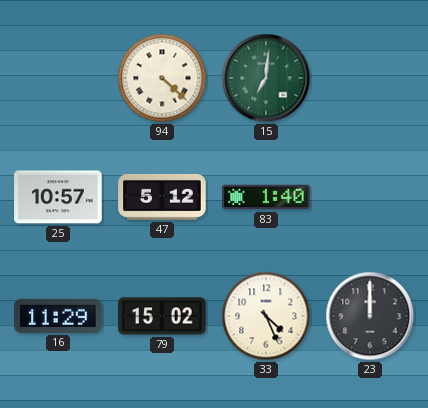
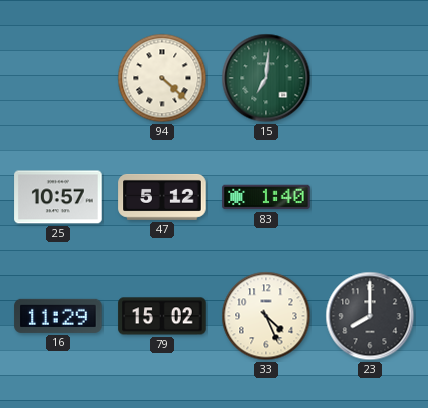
23: 12:00 -> 8:00 (370, 316)
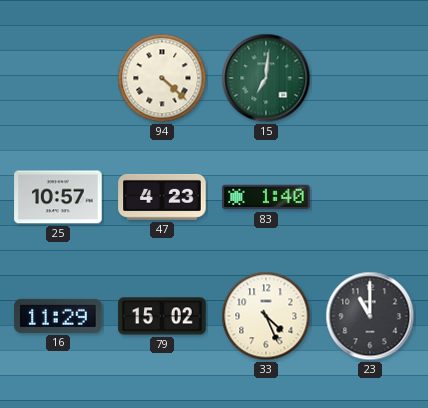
47: 5:12 -> 4:23 (162, 197)
23: 8:00 -> 11:00 (370, 316)
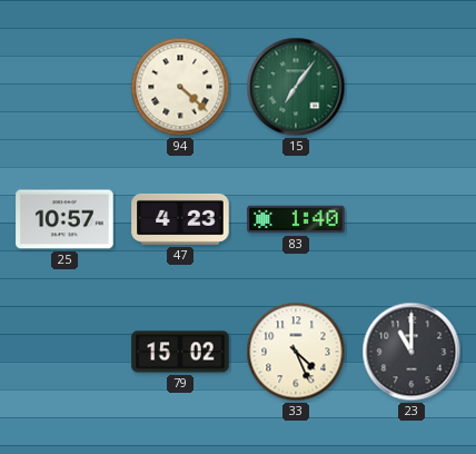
15: 7:01 -> 7:06 (296, 87)
16: 11:29 -> none (58, 316)
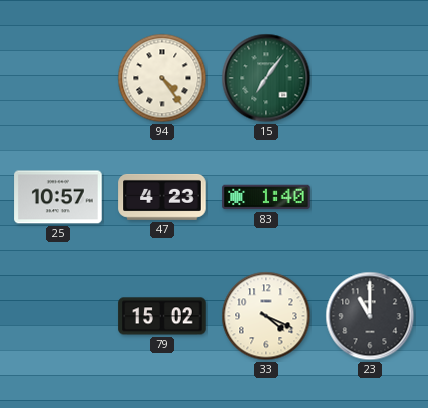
94: 4:22 -> 4:24 (162, 78)
33: 4:26 -> 4:19 (266, 316)
